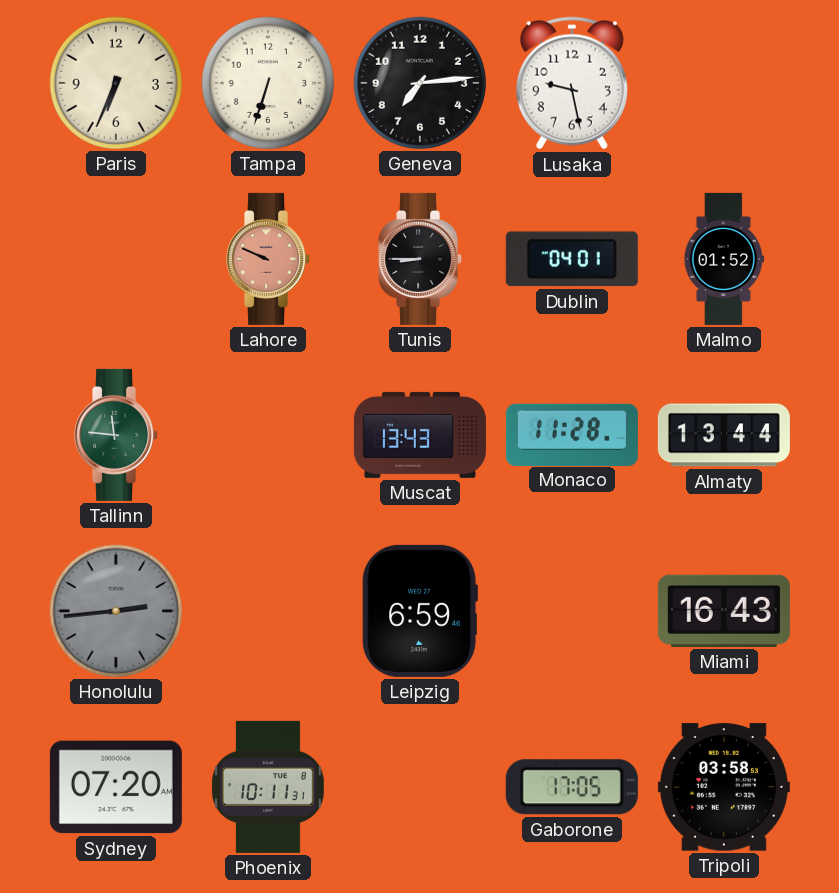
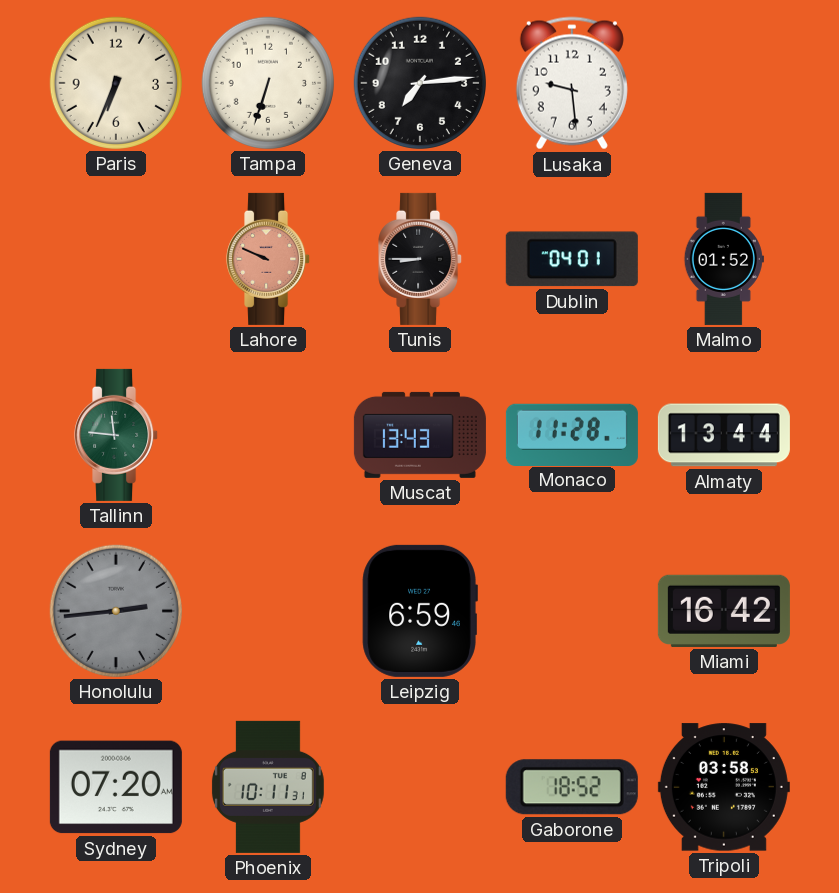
Lusaka: 9:28 -> 9:29 (572, 83)
Miami: 16:43 -> 16:42 (724, 611)
Gaborone: 17:05 -> 18:52 (572, 787)
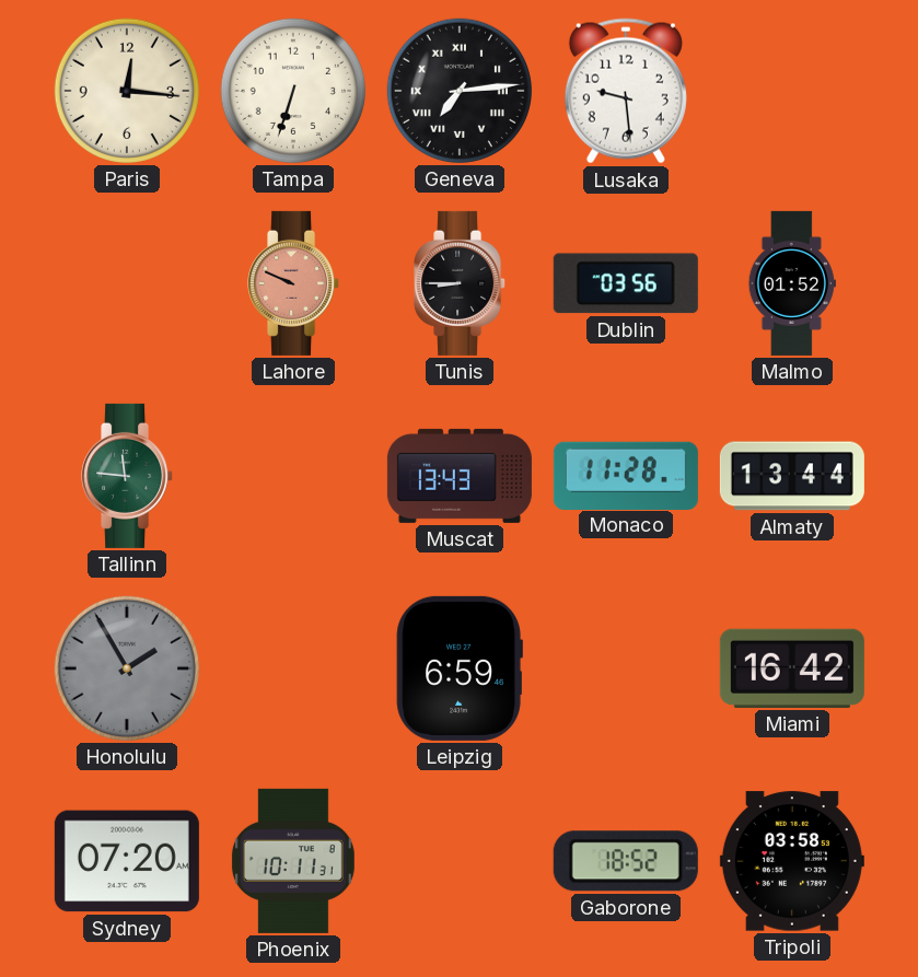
Paris: 6:34 -> 12:16 (127, 91)
Geneva numerals: Arabic -> Roman (460, 91)
Dublin: 04:01 -> 03:56 (626, 283)
Honolulu: 2:44 -> 1:55 (127, 668)
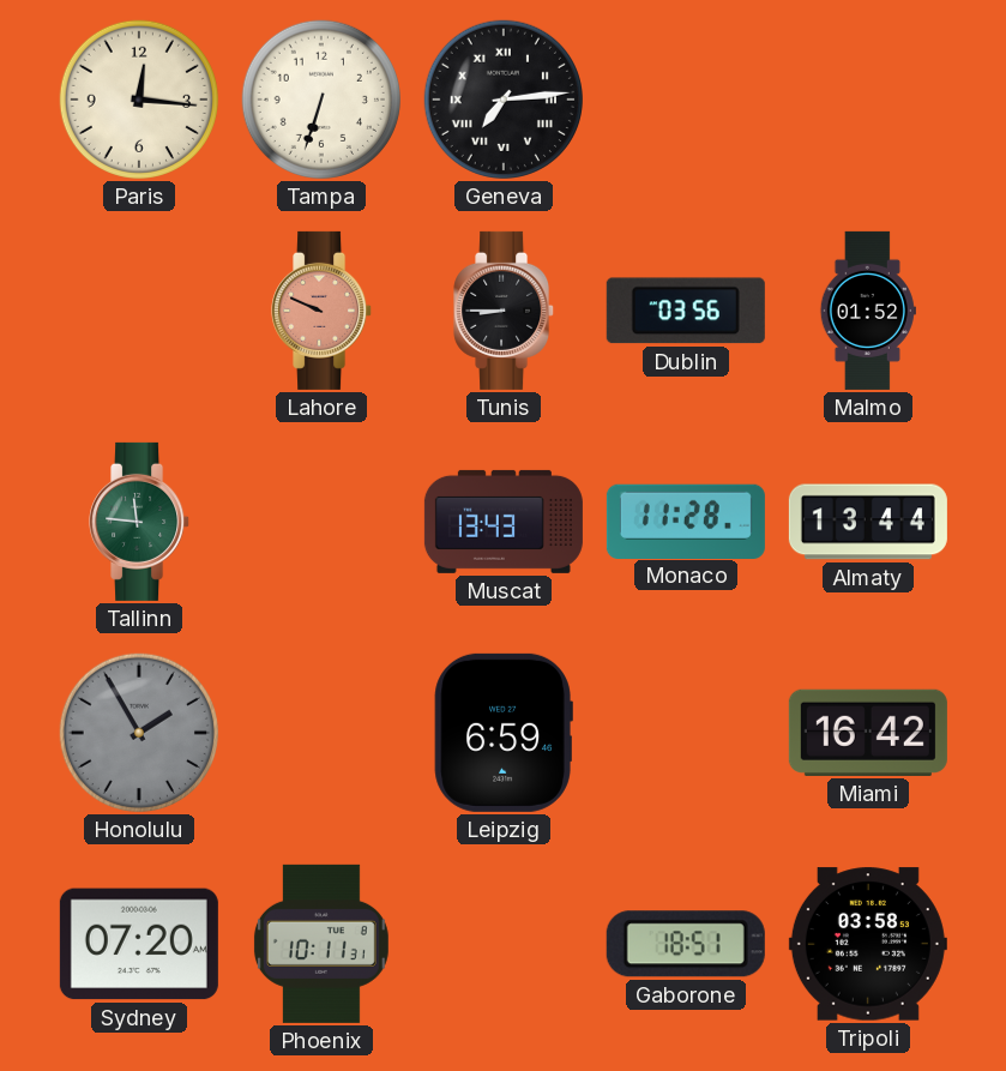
Lusaka: 9:29 -> none (626, 91)
Gaborone: 18:52 -> 18:51 (686, 944)
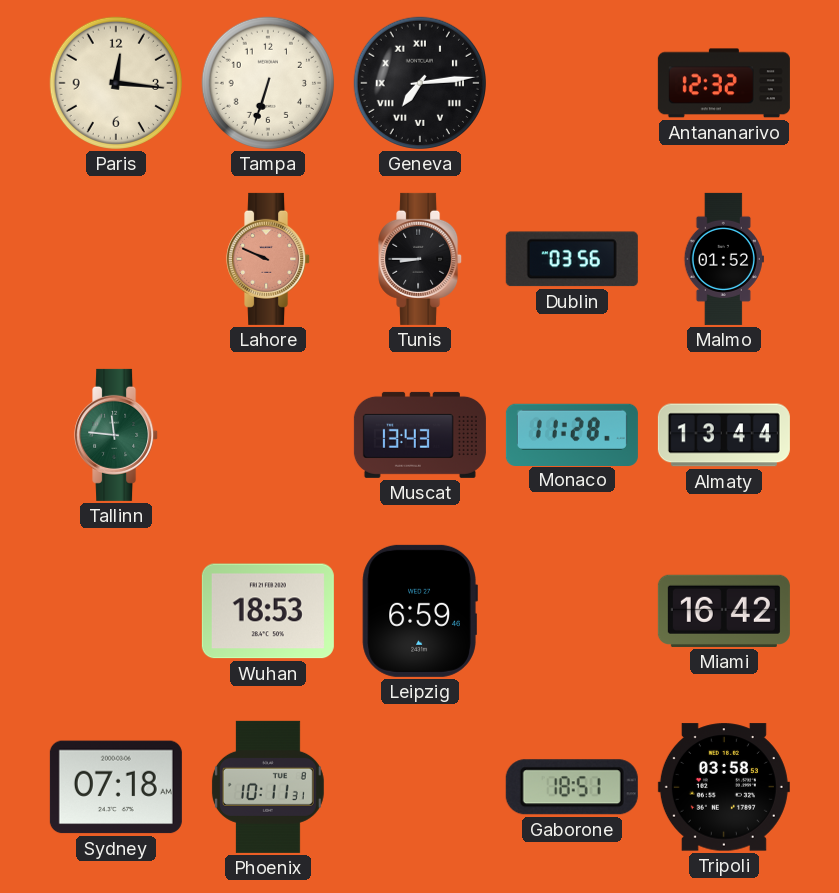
Antananarivo: none -> 12:32 (724, 83)
Honolulu: 1:55 -> none (139, 733)
Wuhan: none -> 18:53 (268, 611)
Sydney: 07:20 -> 07:18 (116, 787)
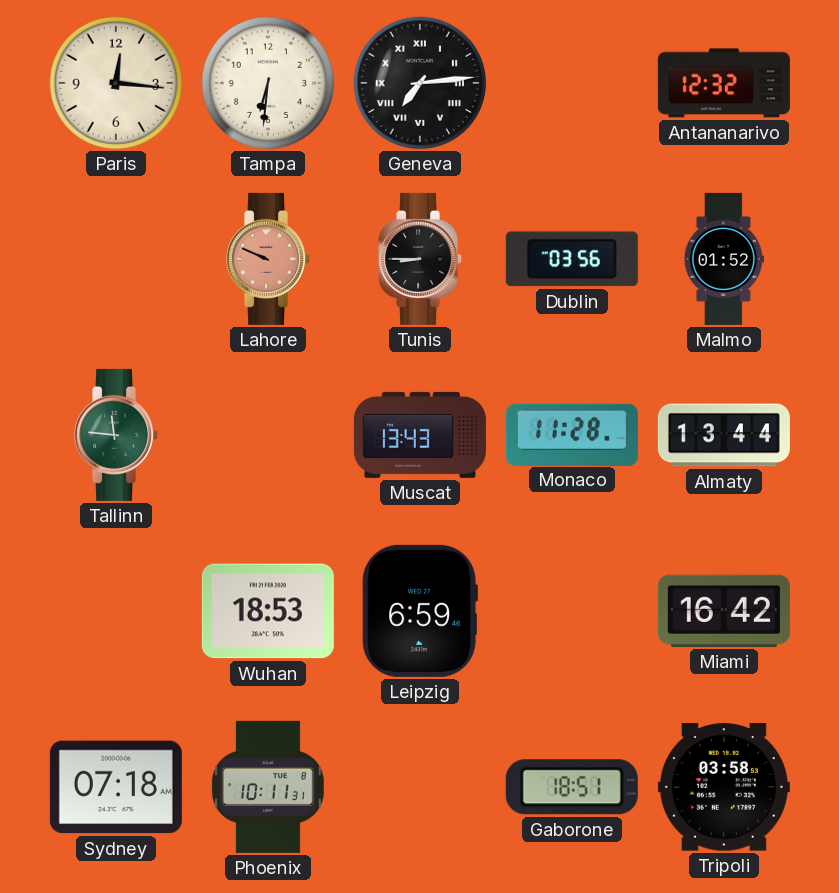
Tampa: 6:33 -> 6:31 (268, 83)
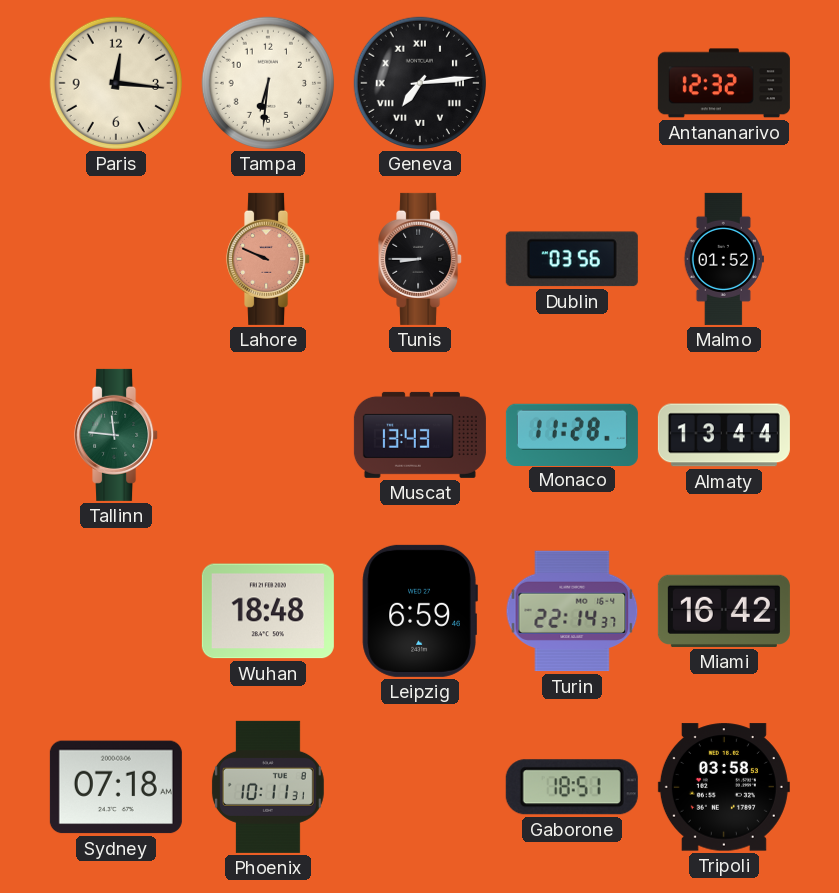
Wuhan: 18:53 -> 18:48 (268, 611)
Turin: none -> 22:14 (572, 611)
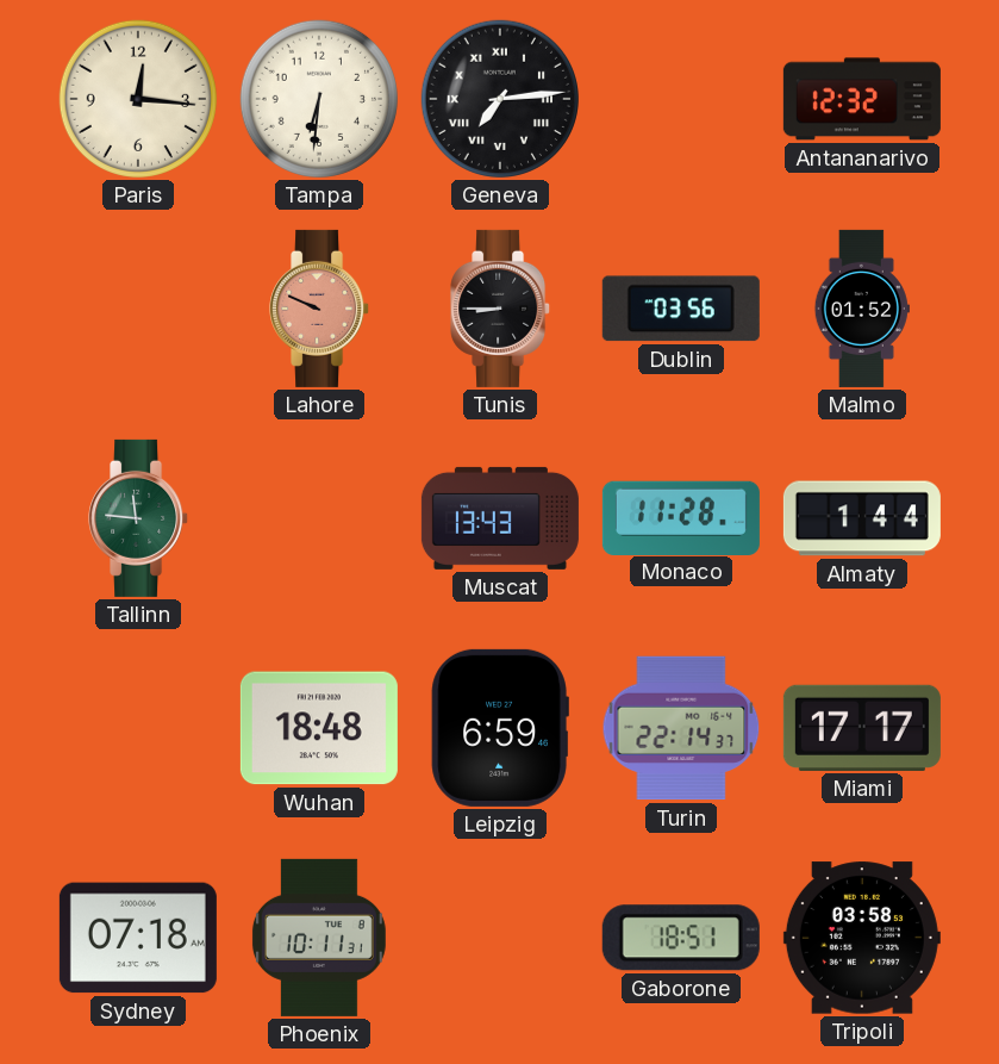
Almaty: 13:44 -> 1:44 (862, 518)
Miami: 16:42 -> 17:17 (862, 728)
